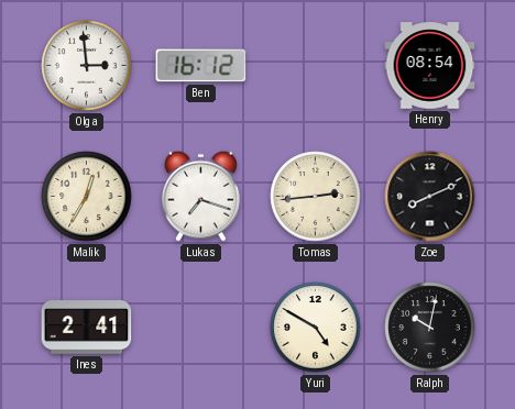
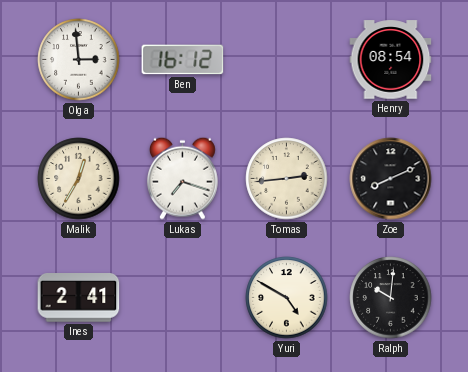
Ralph: 10:02 -> 10:01 (391, 298)
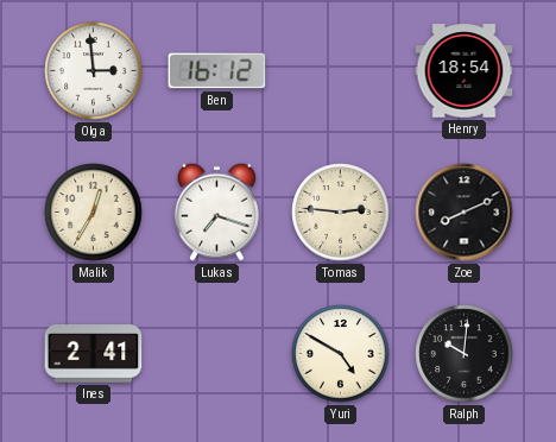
Henry: 08:54 -> 18:54 (465, 71)
Tomas: 2:44 -> 2:46 (341, 213)
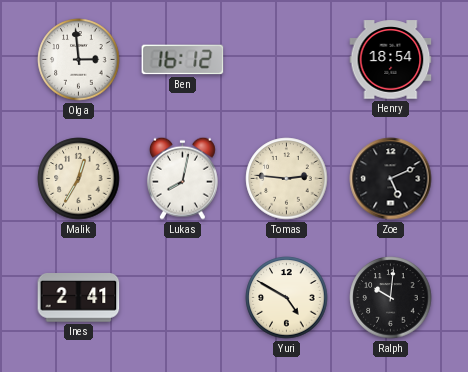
Lukas: 7:18 -> 8:02 (182, 178)
Zoe: 8:11 -> 5:11 (391, 179)
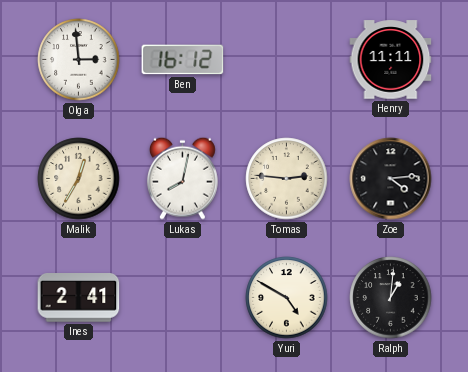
Henry: 18:54 -> 11:11 (391, 60)
Zoe: 5:11 -> 4:14 (391, 179)
Ralph: 10:01 -> 1:01 (391, 298)
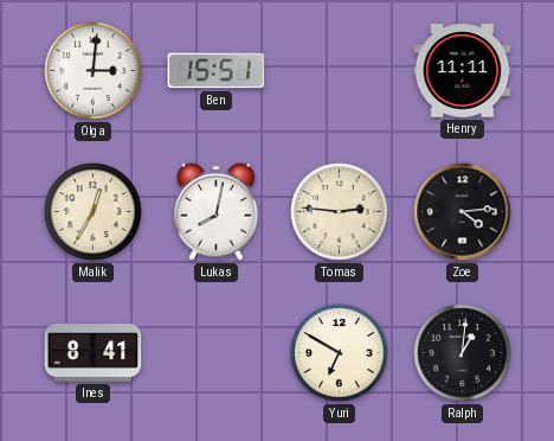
Olga: 2:59 -> 3:01 (94, 71)
Ben: 16:12 -> 15:51 (217, 71)
Ines: 2:41 -> 8:41 (94, 353)
Yuri: 4:50 -> 6:50 (340, 353)
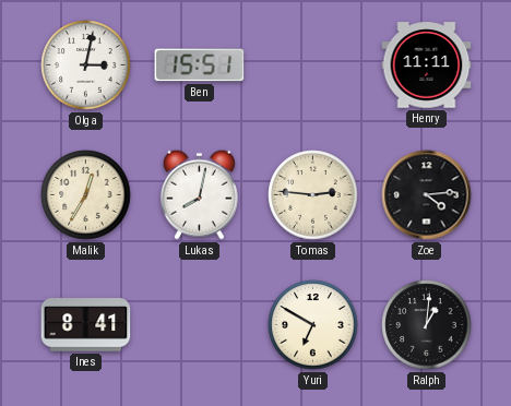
Olga: 3:01 -> 3:02 (86, 65)
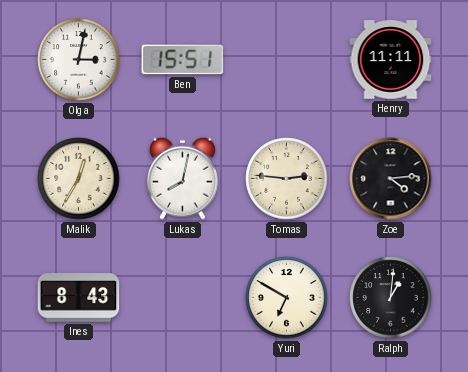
Ines: 8:41 -> 8:43 (79, 298)
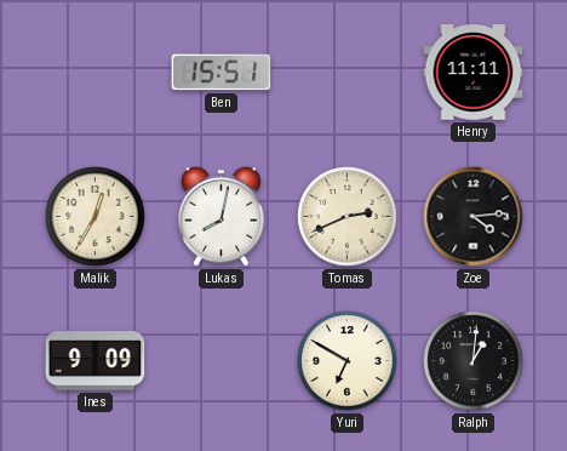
Olga: 3:02 -> none (79, 60)
Tomas: 2:46 -> 2:41 (348, 217)
Ines: 8:43 -> 9:09 (96, 361)
